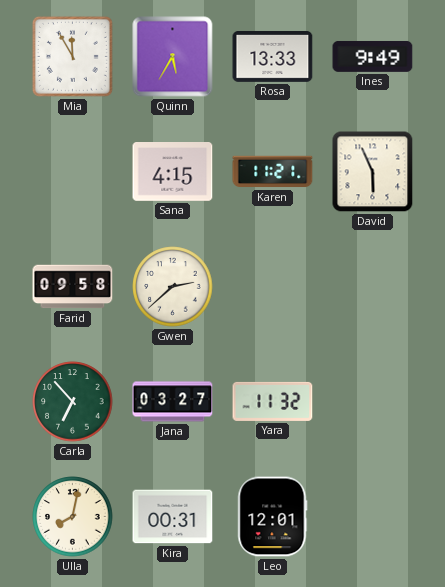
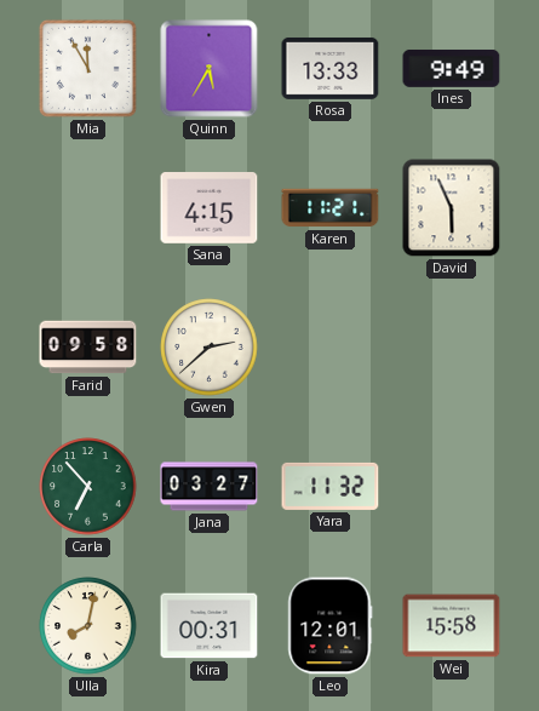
Wei: none -> 15:58 (452, 626)
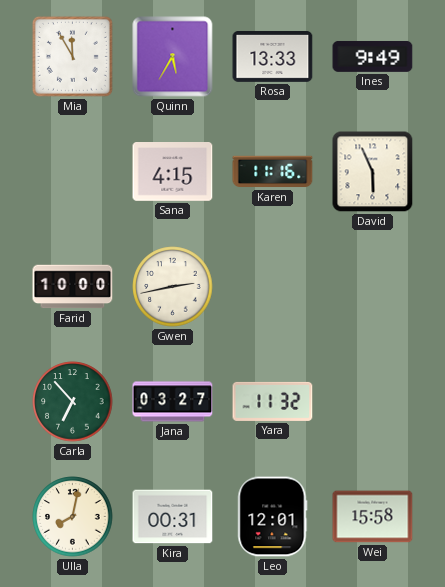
Karen: 11:21 -> 11:16 (273, 172)
Farid: 09:58 -> 10:00 (73, 287)
Gwen: 2:38 -> 2:43 (173, 287)
